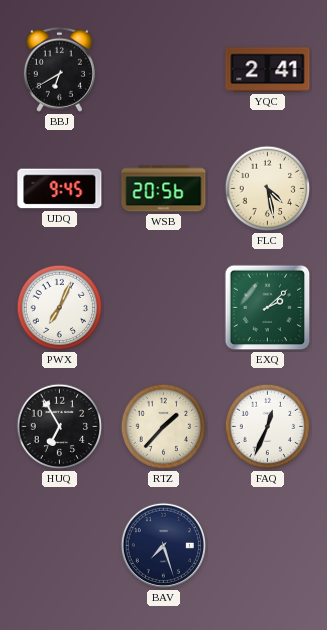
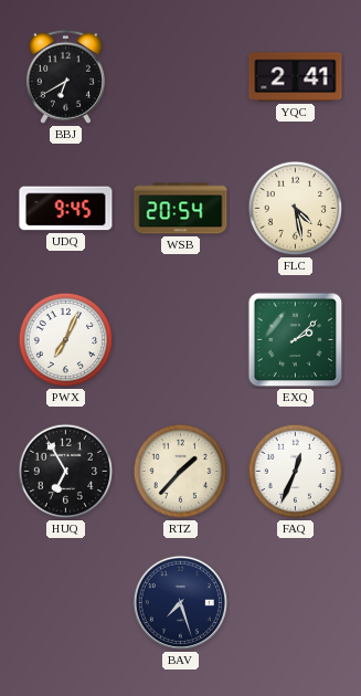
WSB: 20:56 -> 20:54 (181, 209)
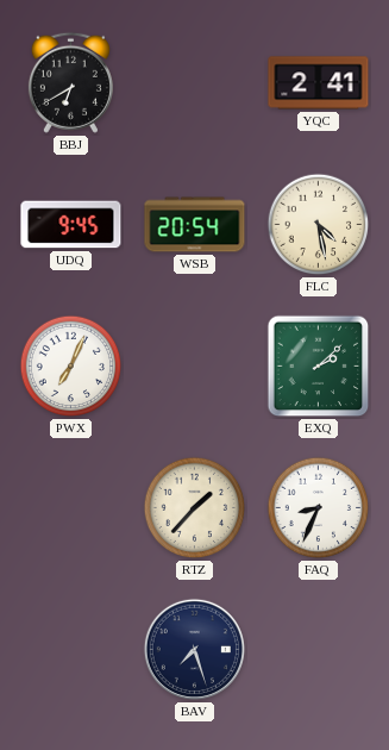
HUQ: 6:55 -> none (66, 472)
FAQ: 12:34 -> 8:34 (319, 508)
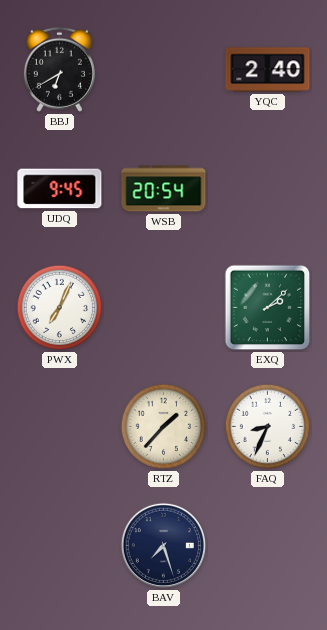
YQC: 2:41 -> 2:40 (268, 70)
FLC: 4:28 -> none (319, 225)
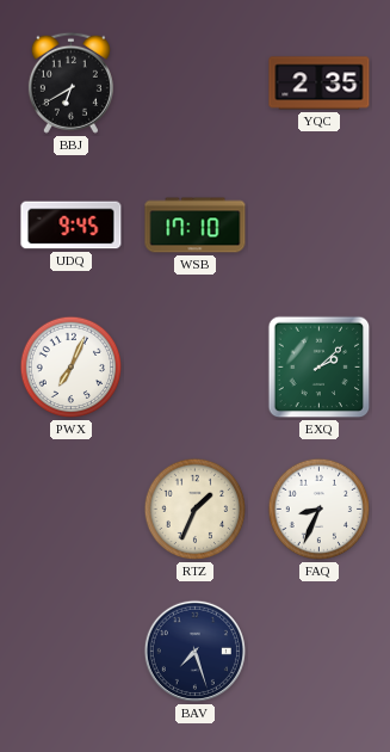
YQC: 2:40 -> 2:35 (320, 84)
WSB: 20:54 -> 17:10 (196, 226)
RTZ: 1:37 -> 1:34 (196, 510)
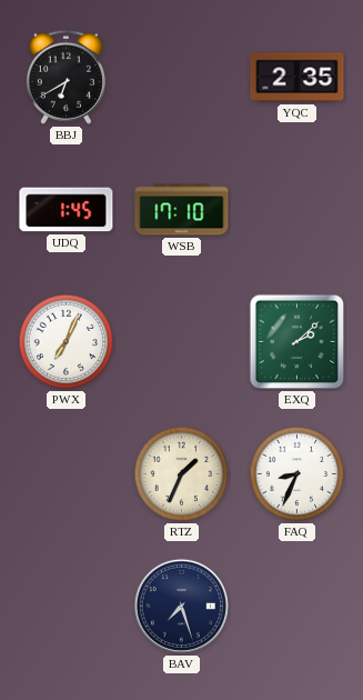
UDQ: 9:45 -> 1:45 (67, 210)
